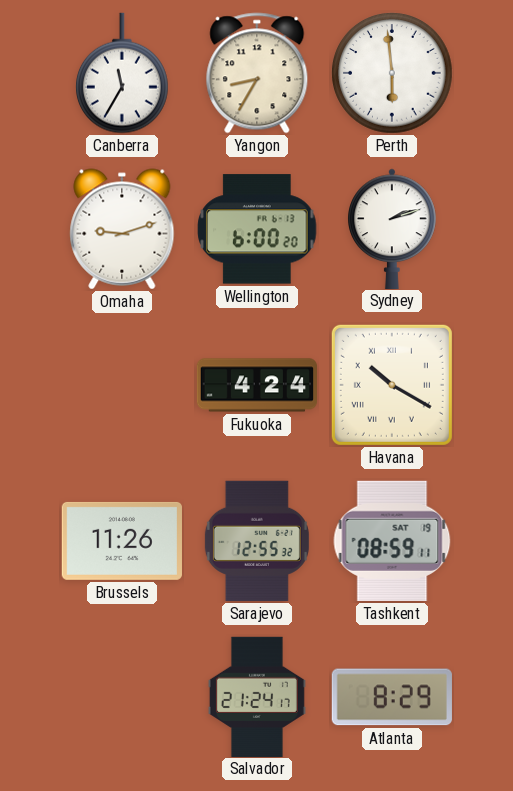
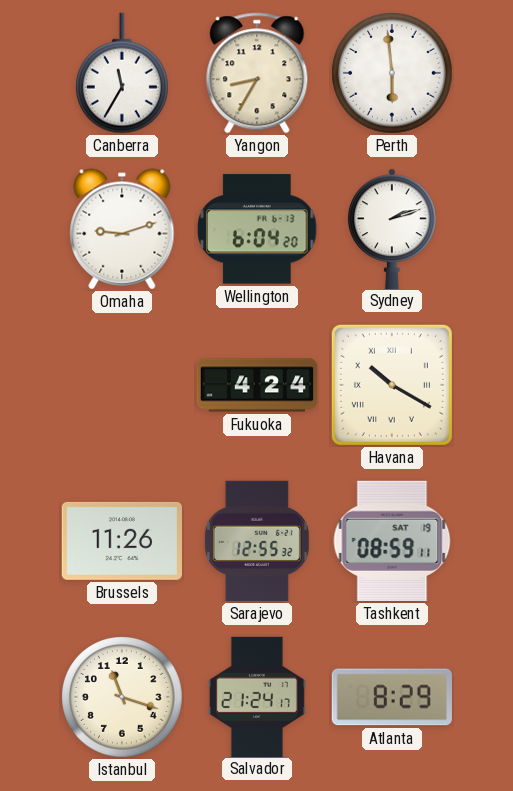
Wellington: 6:00 -> 6:04 (257, 229)
Istanbul: none -> 11:18 (122, 697)
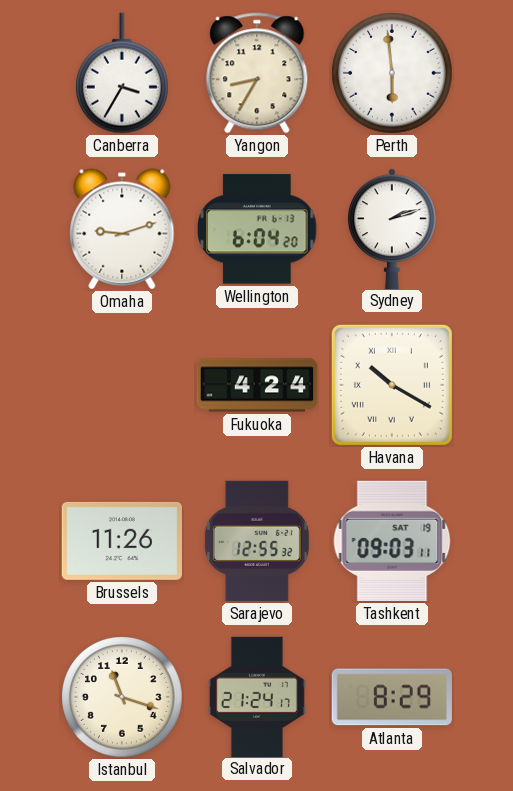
Canberra: 11:35 -> 3:35 (123, 73)
Tashkent: 08:59 -> 09:03 (392, 541)
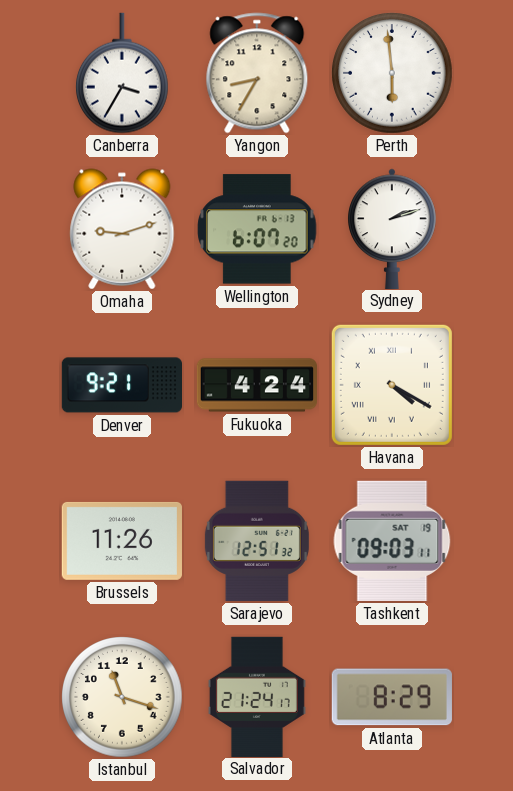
Wellington: 6:04 -> 6:07 (257, 229)
Denver: none -> 9:21 (121, 385)
Havana: 10:20 -> 4:20 (392, 385)
Sarajevo: 12:55 -> 12:51 (257, 541)
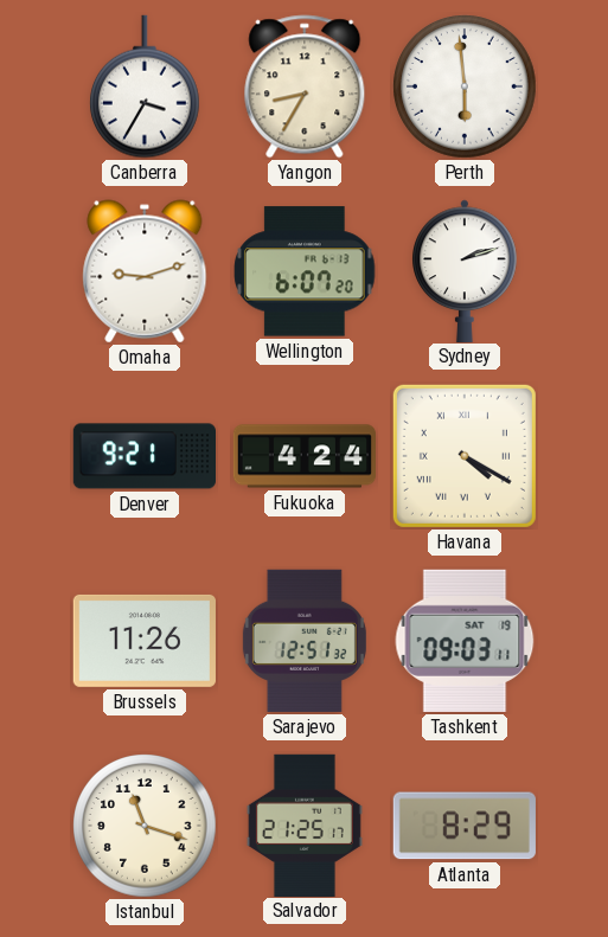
Salvador: 21:24 -> 21:25 (305, 824)
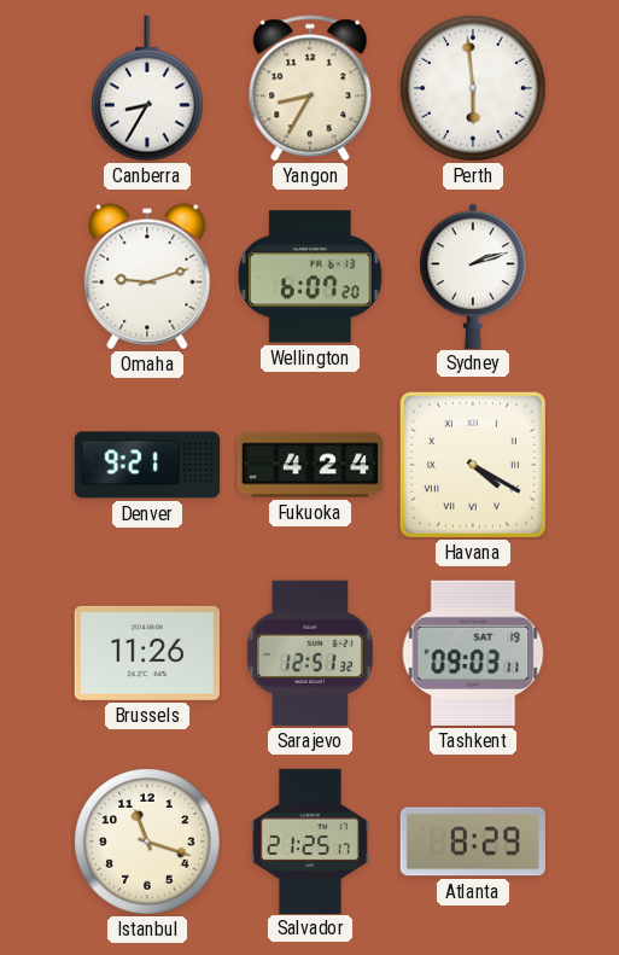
Canberra: 3:35 -> 8:35 (148, 88)
